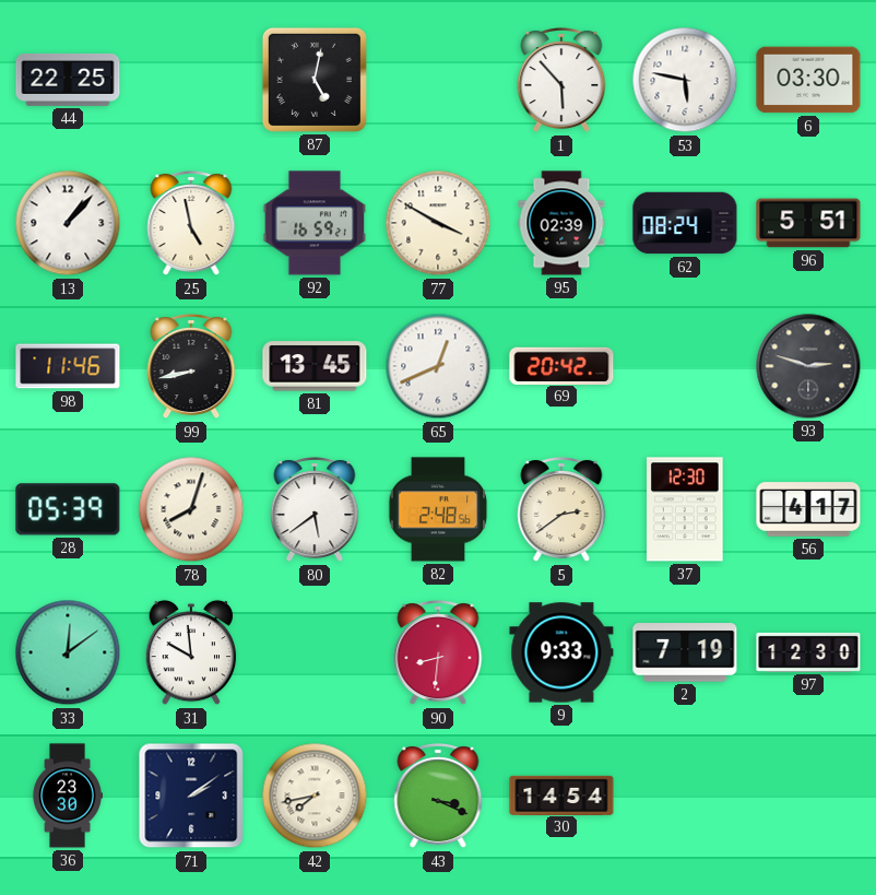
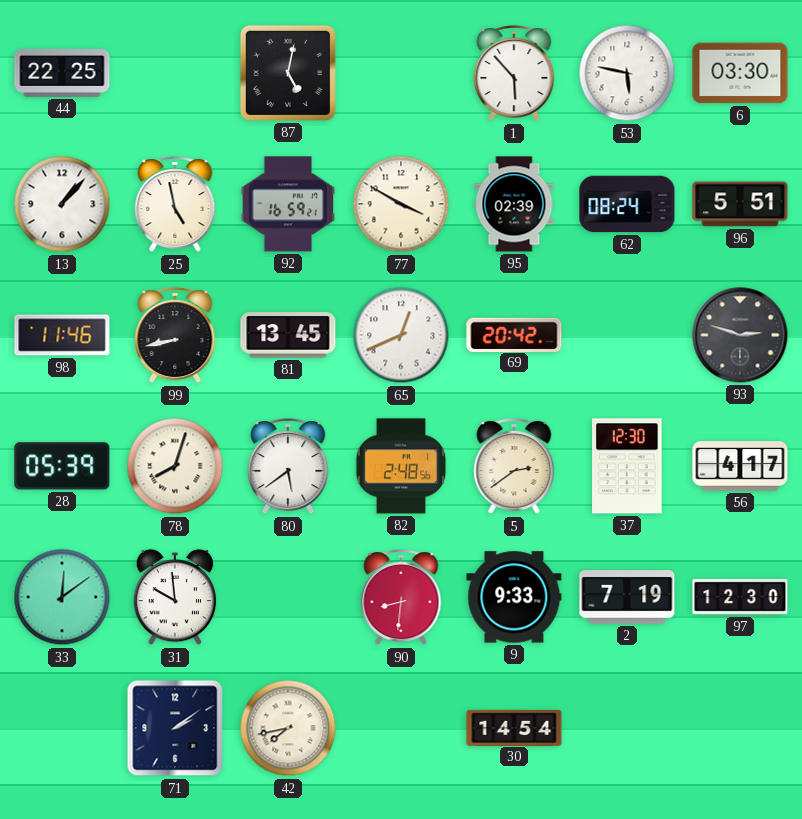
36: 23:30 -> none (68, 796)
43: 3:19 -> none (438, 797)
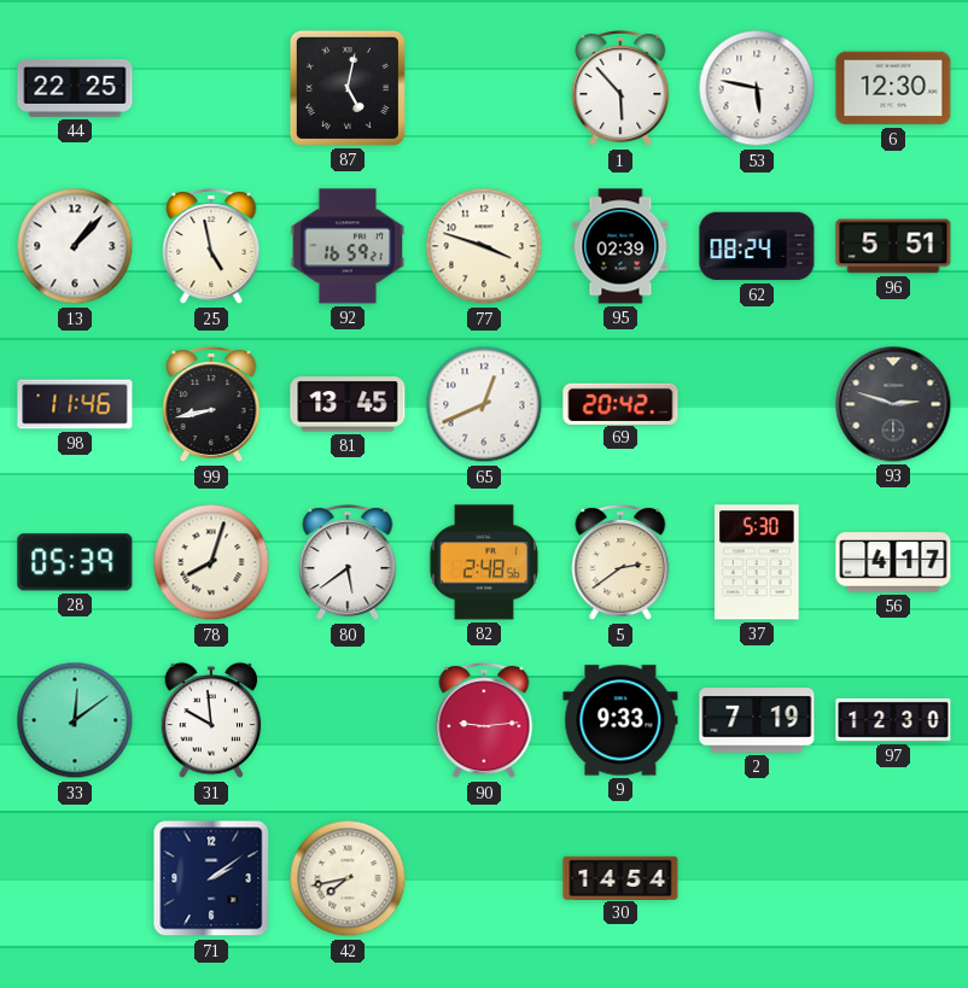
6: 03:30 -> 12:30 (893, 88)
77: 3:50 -> 3:48 (484, 246)
37: 12:30 -> 5:30 (757, 562)
90: 8:31 -> 9:14 (484, 721)
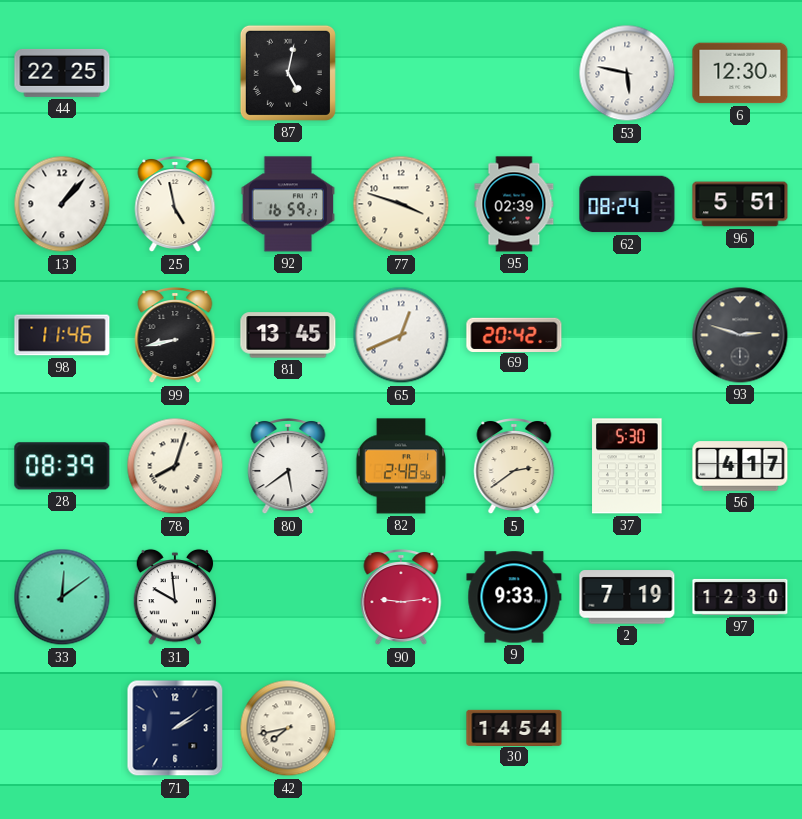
1: 5:53 -> none (620, 89)
28: 05:39 -> 08:39 (62, 466)
